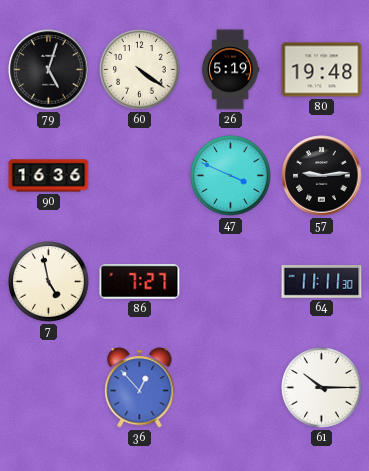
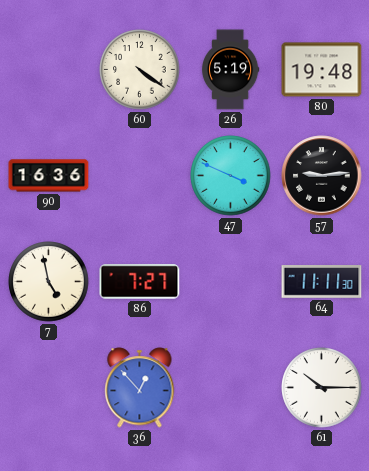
79: 5:03 -> none (49, 70)
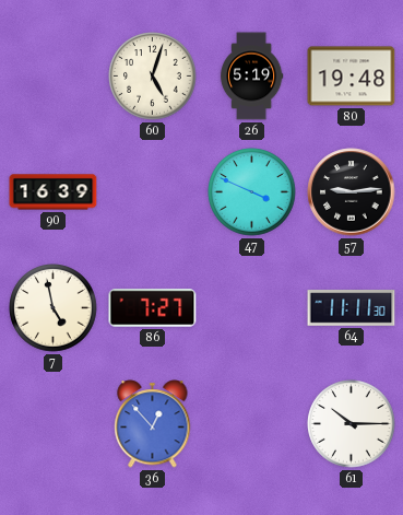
60: 4:21 -> 5:03 (153, 77)
90: 16:36 -> 16:39 (54, 192)
